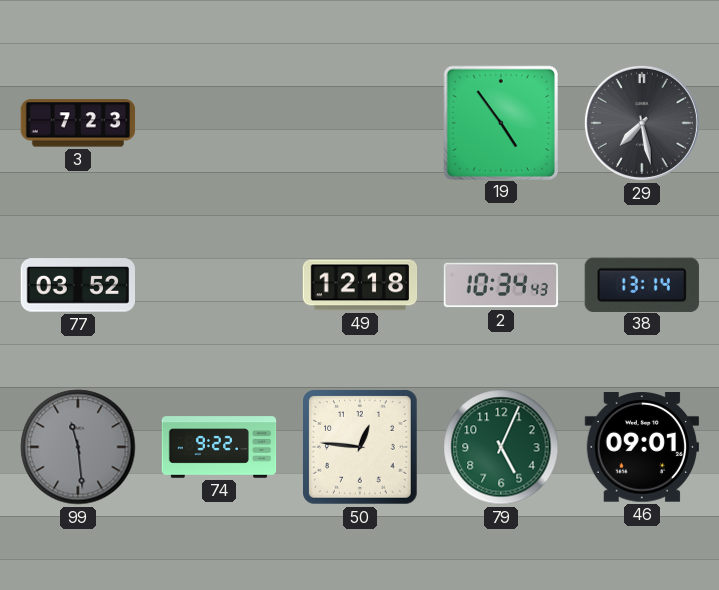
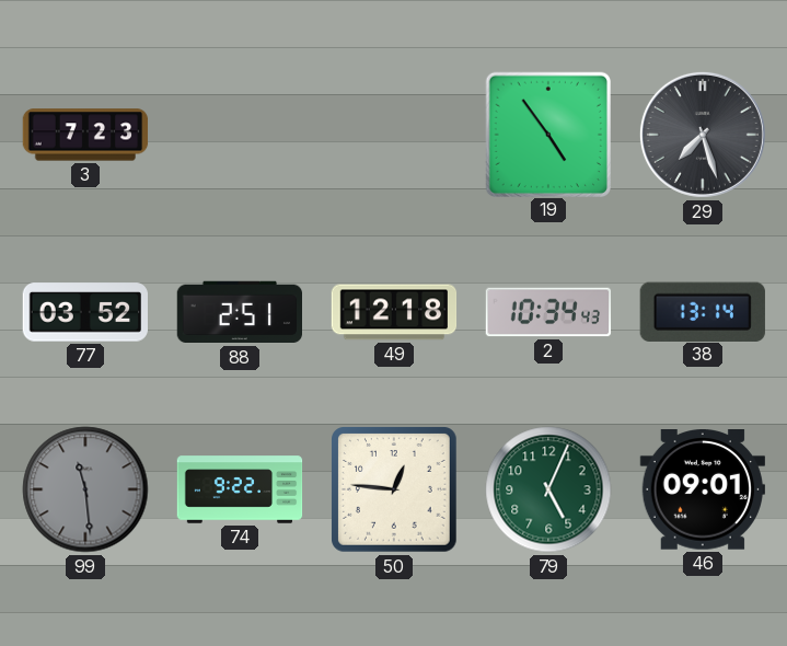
29: 7:28 -> 7:27 (703, 135)
88: none -> 2:51 (239, 312)
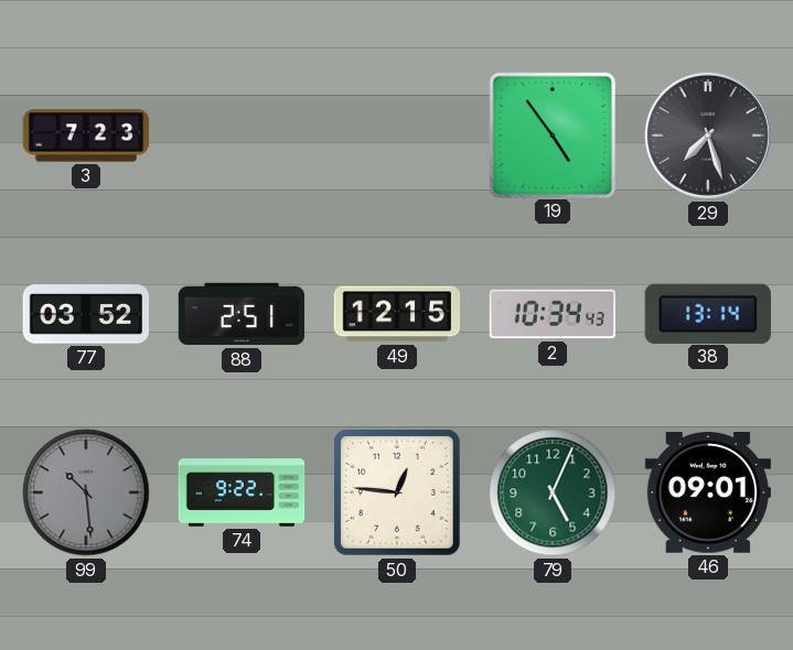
49: 12:18 -> 12:15 (397, 314)
99: 11:29 -> 10:29 (86, 492)
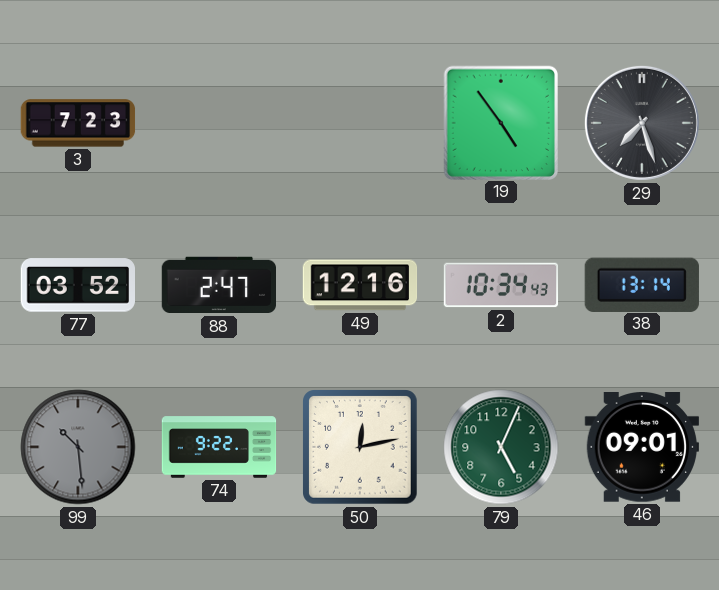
88: 2:51 -> 2:47 (218, 285)
49: 12:15 -> 12:16 (360, 285)
50: 12:46 -> 12:13 (360, 447)
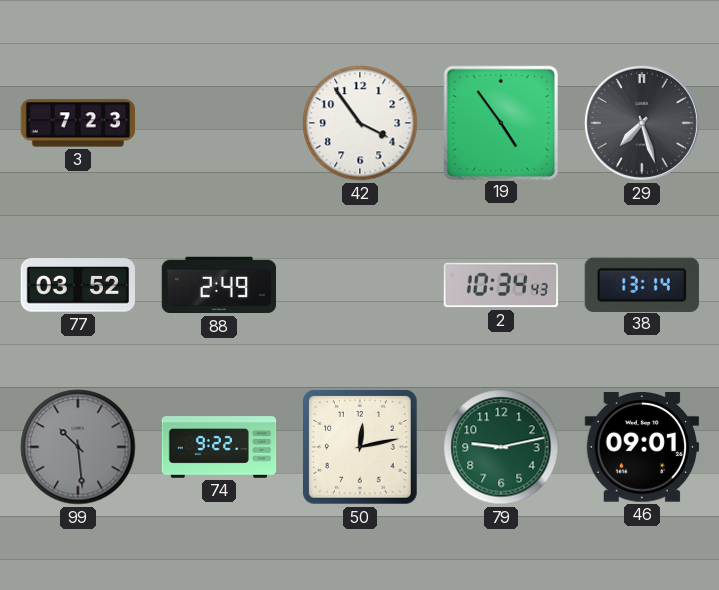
42: none -> 3:54 (360, 123)
88: 2:47 -> 2:49 (218, 285)
49: 12:16 -> none (360, 285)
79: 5:04 -> 9:13 (501, 447)
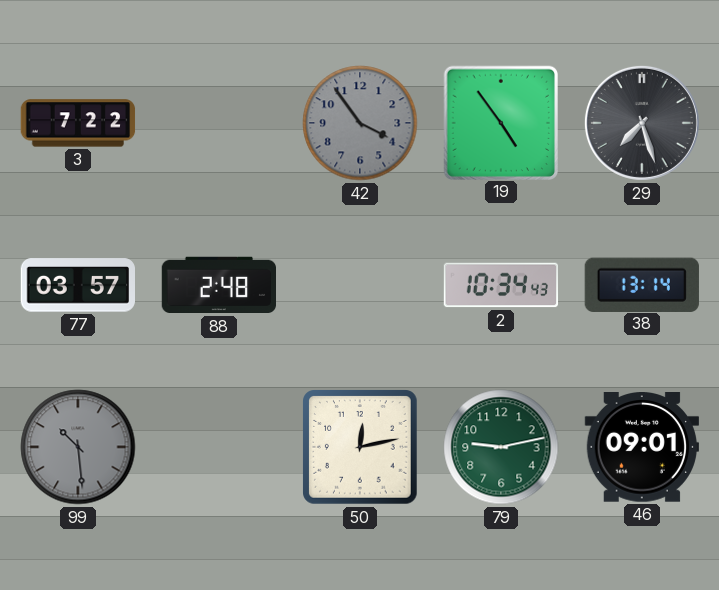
3: 7:23 -> 7:22 (78, 123)
42 dial: white -> grey (360, 123)
77: 03:52 -> 03:57 (77, 285)
88: 2:49 -> 2:48 (218, 285)
74: 9:22 -> none (219, 447)
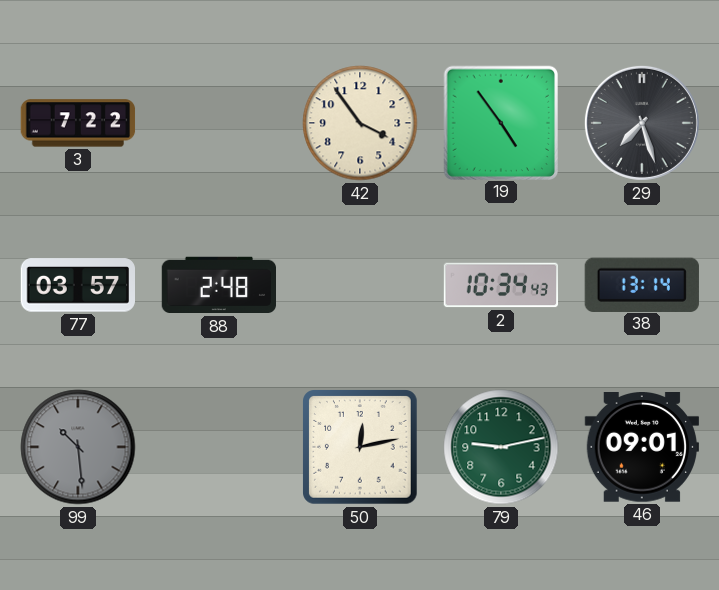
42 dial: grey -> cream (360, 123)
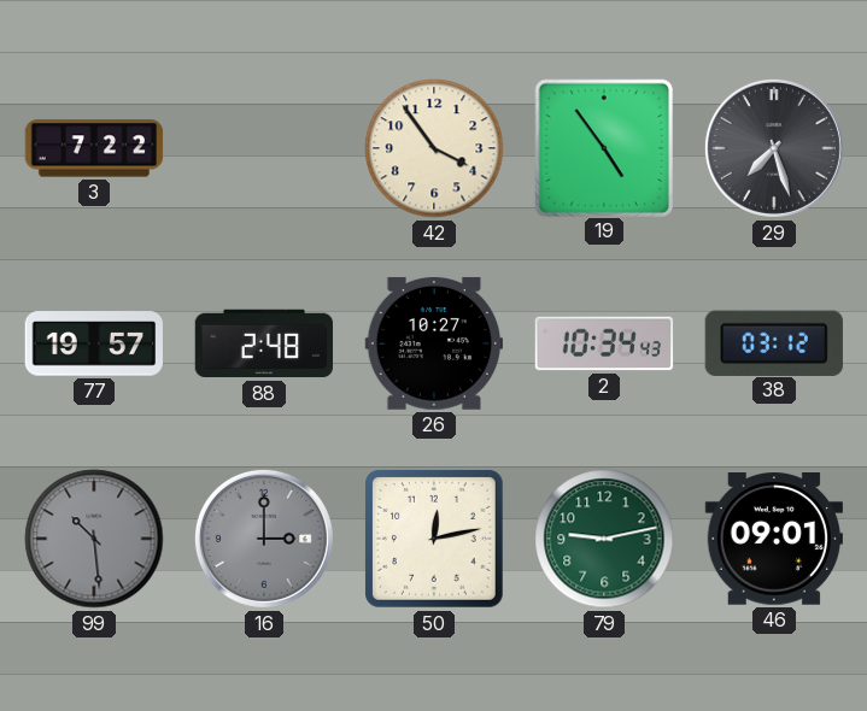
77: 03:57 -> 19:57 (93, 343)
26: none -> 10:27 (433, 343)
38: 13:14 -> 03:12 (774, 342)
16: none -> 3:00 (264, 539)
